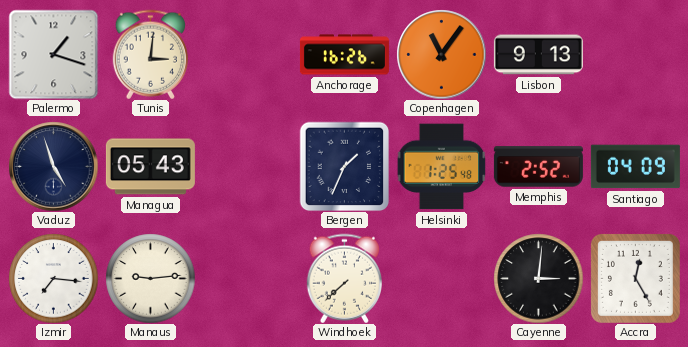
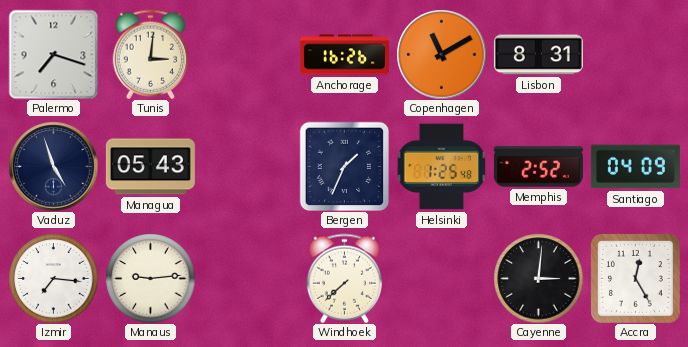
Palermo: 1:18 -> 7:18 (53, 54)
Copenhagen: 11:06 -> 11:10 (441, 54)
Lisbon: 9:13 -> 8:31 (538, 55)
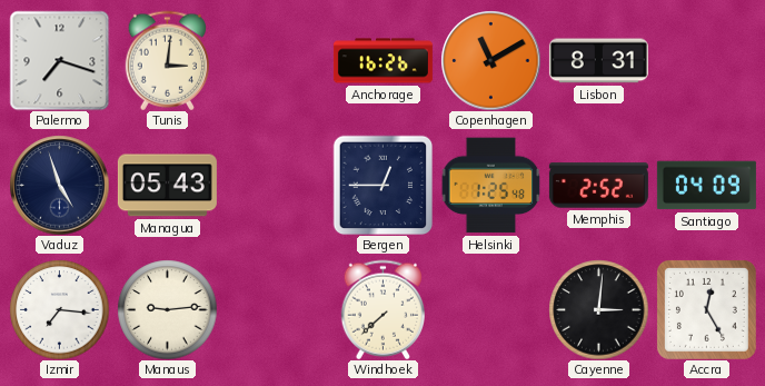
Bergen: 1:34 -> 12:45 (383, 185)
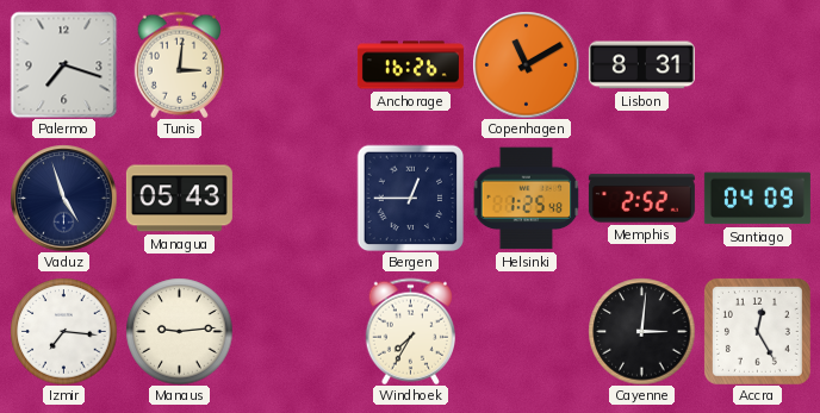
Windhoek: 7:38 -> 7:35 (410, 331)
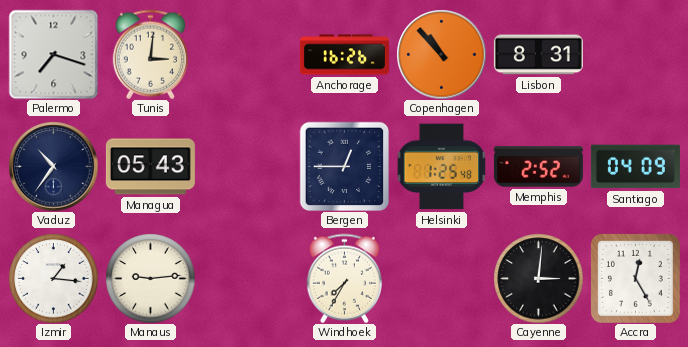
Copenhagen: 11:10 -> 10:53 (441, 54)
Vaduz: 4:57 -> 10:36 (53, 166)
Izmir: 7:16 -> 1:16 (53, 278)
